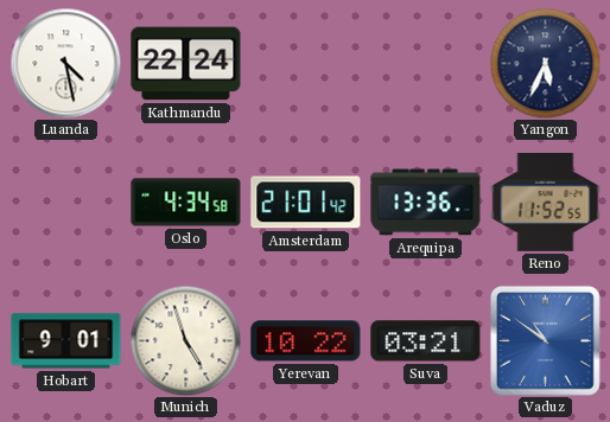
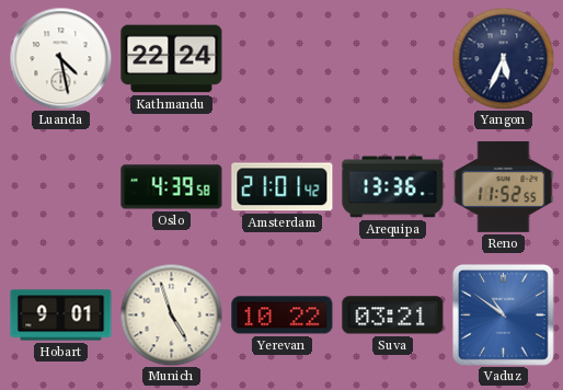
Oslo: 4:34 -> 4:39 (172, 187)
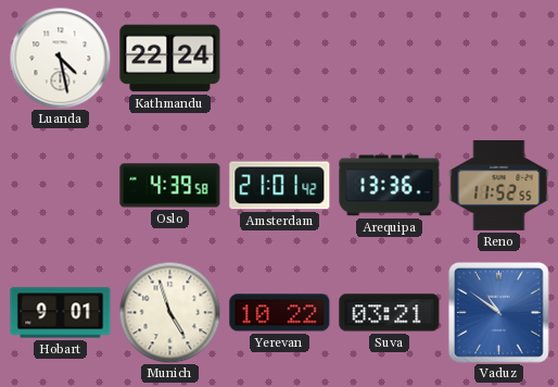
Yangon: 5:34 -> none (503, 58)
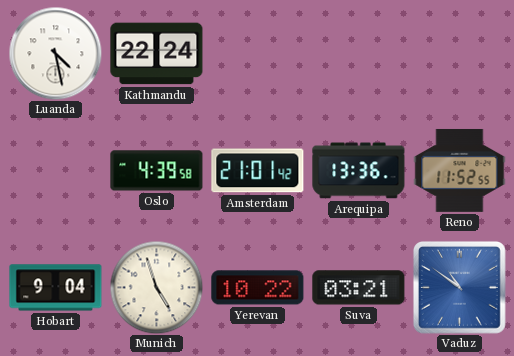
Hobart: 9:01 -> 9:04 (56, 288)
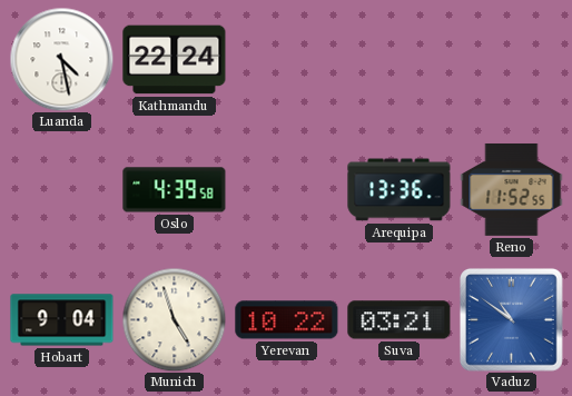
Amsterdam: 21:01 -> none (258, 171)
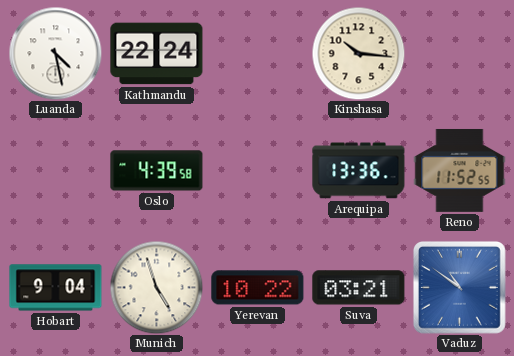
Kinshasa: none -> 10:16 (358, 53)
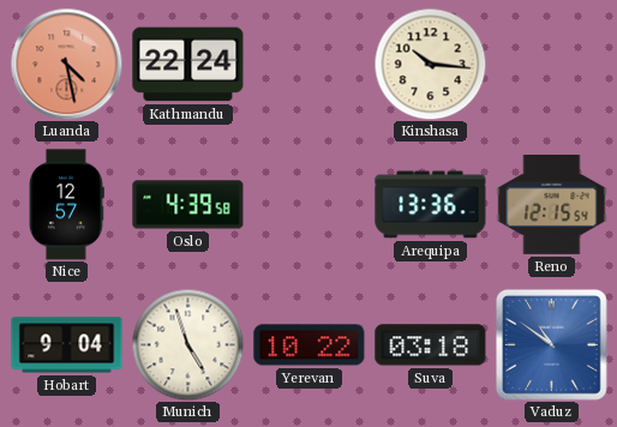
Luanda dial: white -> salmon (66, 64)
Nice: none -> 12:57 (67, 205)
Reno: 11:52 -> 12:15 (552, 204)
Suva: 03:21 -> 03:18 (431, 345)
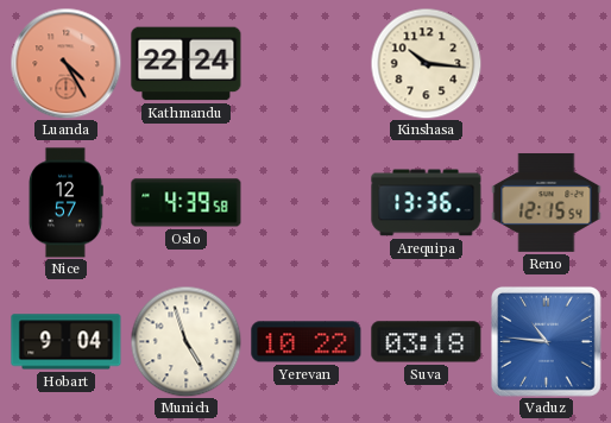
Luanda: 4:28 -> 4:25 (65, 63)
Vaduz: 10:51 -> 10:46 (546, 341)
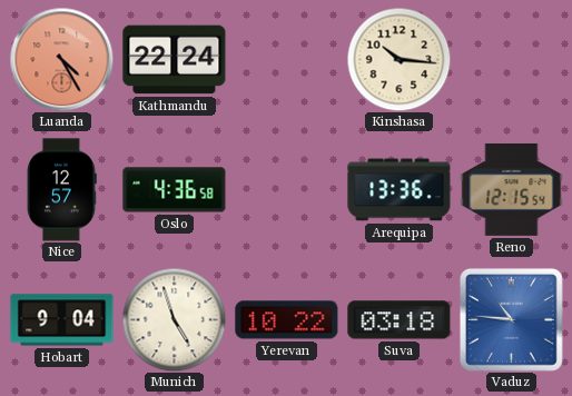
Oslo: 4:39 -> 4:36 (175, 190)
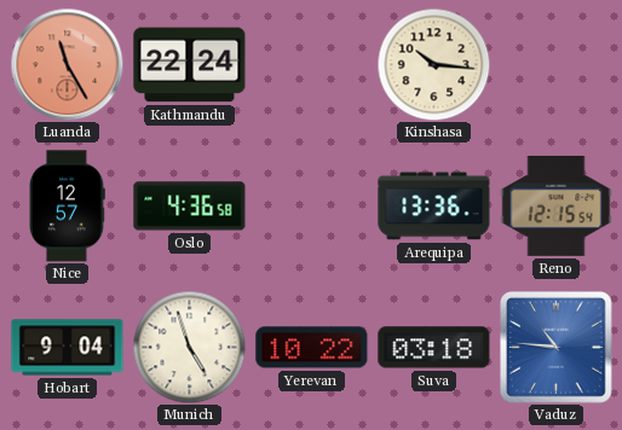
Luanda: 4:25 -> 11:25 (67, 64)
